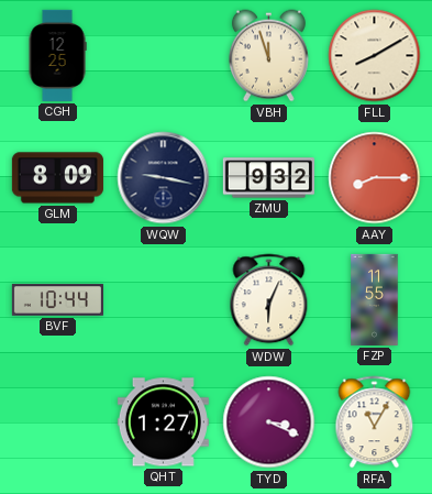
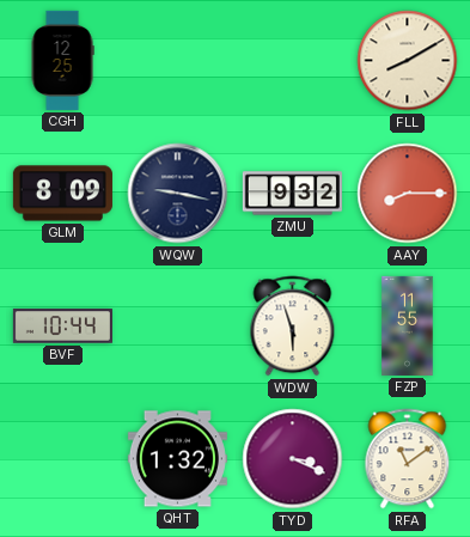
VBH: 11:57 -> none (268, 56)
WDW: 6:04 -> 5:57 (293, 327)
QHT: 1:27 -> 1:32 (177, 459)
RFA: 11:05 -> 11:09 (408, 459)
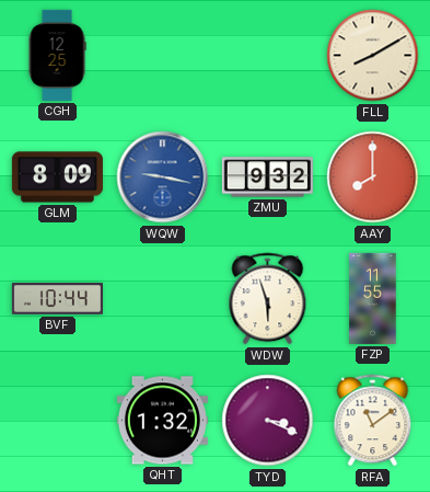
WQW dial: navy -> blue (163, 178)
AAY: 8:15 -> 8:00 (373, 178)
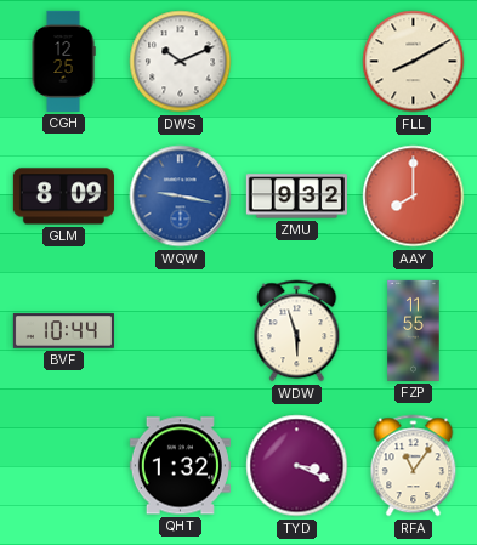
DWS: none -> 10:11 (181, 62)
RFA: 11:09 -> 11:06 (414, 466)
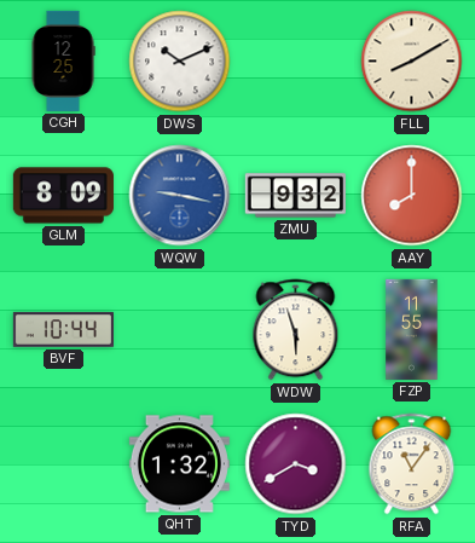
TYD: 3:19 -> 3:40 (296, 464)
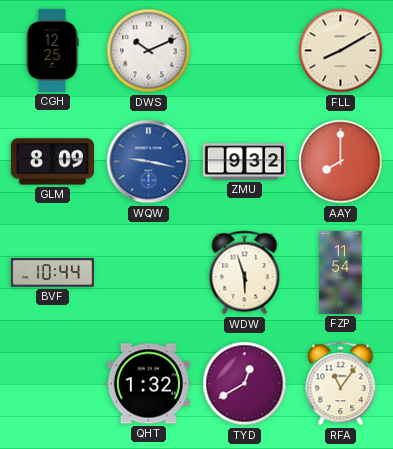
FZP: 11:55 -> 11:54 (341, 272)
TYD: 3:40 -> 12:40 (245, 384)
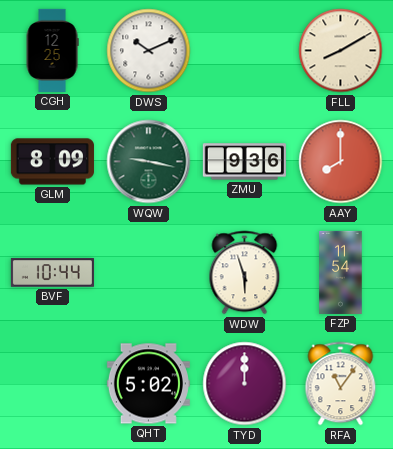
WQW dial: blue -> green (149, 162)
ZMU: 9:32 -> 9:36 (244, 162)
QHT: 1:32 -> 5:02 (148, 384)
TYD: 12:40 -> 12:00 (245, 384)
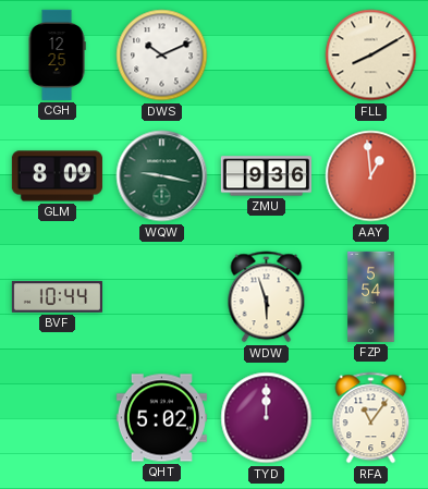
AAY: 8:00 -> 12:59 (371, 176)
FZP: 11:54 -> 5:54 (371, 296)
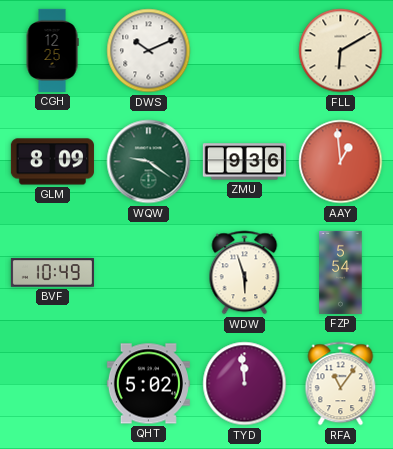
FLL: 8:10 -> 6:10 (341, 51)
WQW: 9:17 -> 9:21 (149, 162)
BVF: 10:44 -> 10:49 (52, 273)
TYD: 12:00 -> 11:59 (245, 384)
